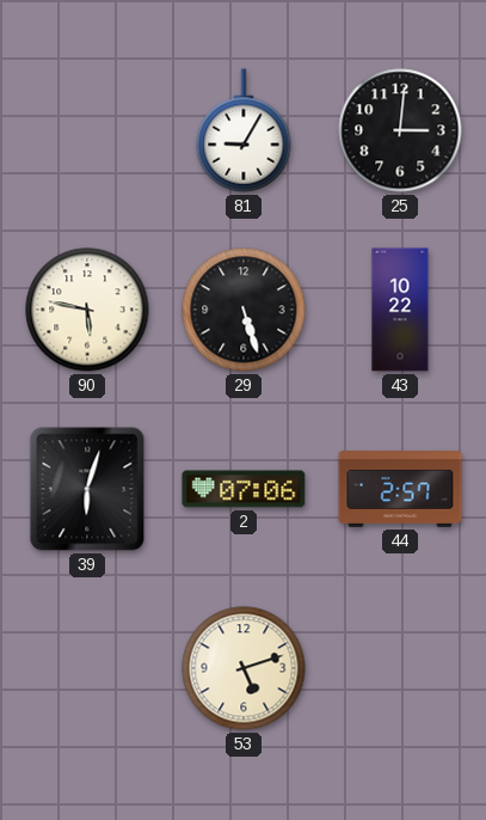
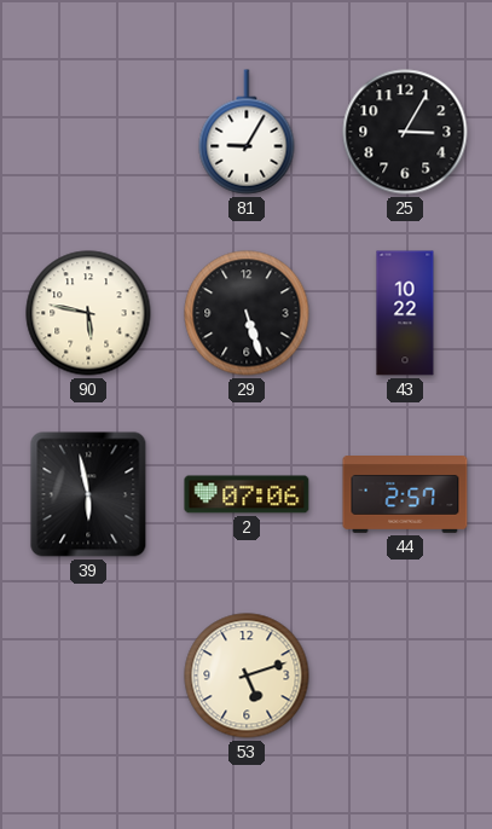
25: 3:01 -> 3:05 (405, 132)
39: 6:03 -> 5:58 (88, 494)
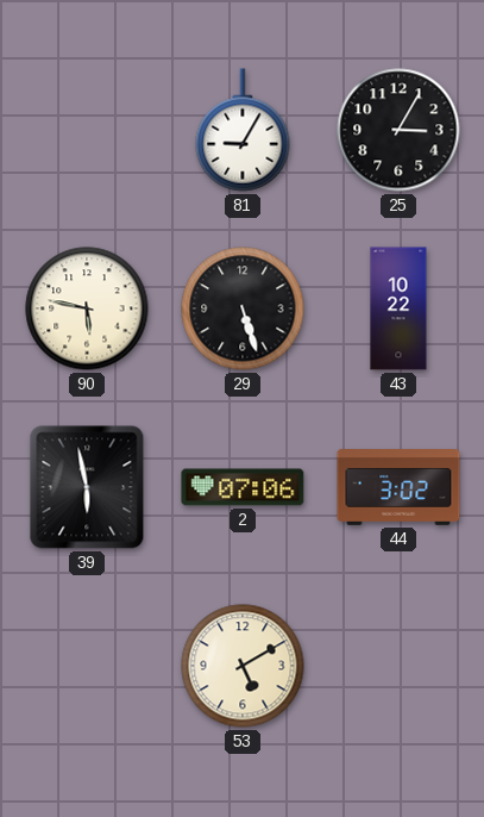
44: 2:57 -> 3:02 (398, 488)
53: 5:12 -> 5:10 (243, 666)
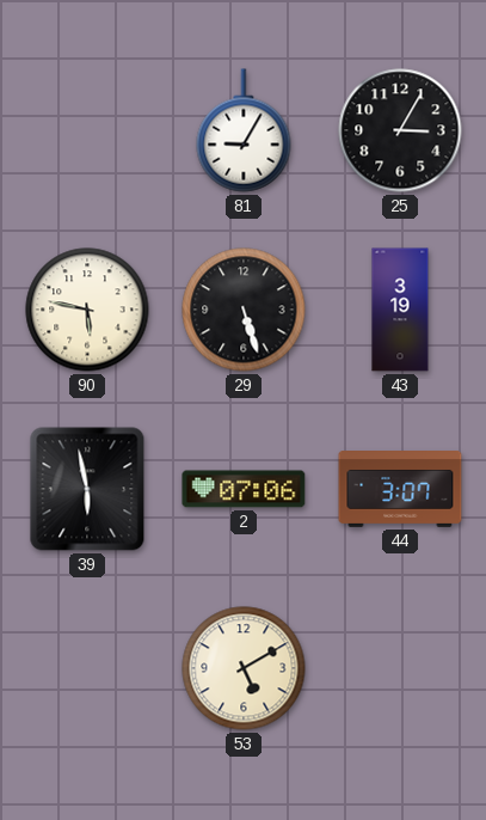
43: 10:22 -> 3:19 (400, 310)
44: 3:02 -> 3:07 (400, 490)
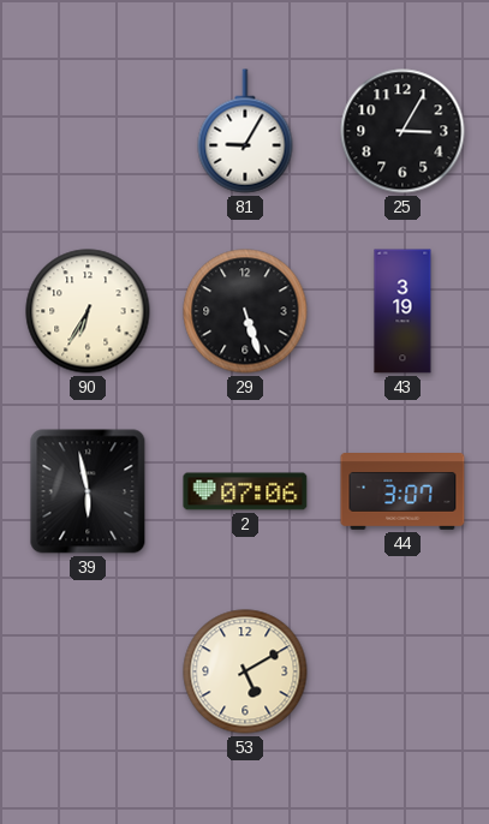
90: 5:47 -> 6:35 (88, 311)
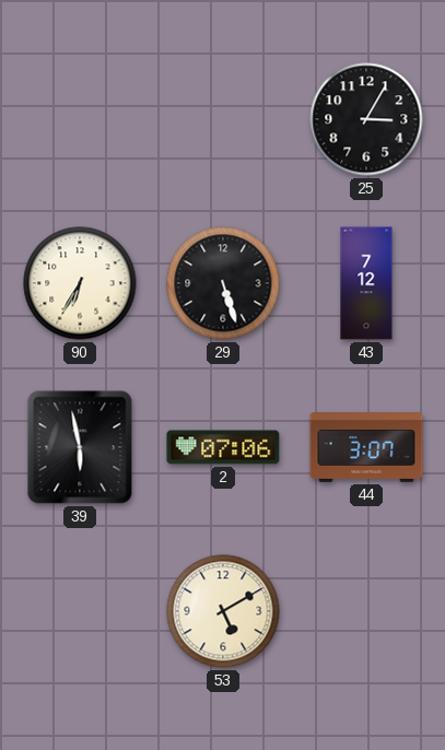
81: 9:05 -> none (245, 131)
43: 3:19 -> 7:12 (366, 283)
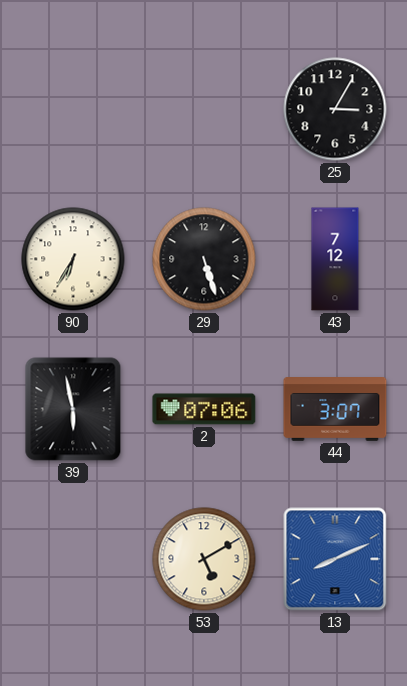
13: none -> 8:11 (335, 559)
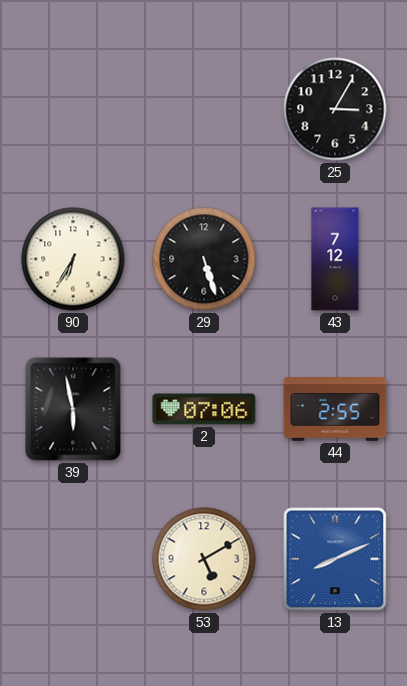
44: 3:07 -> 2:55 (335, 410)
